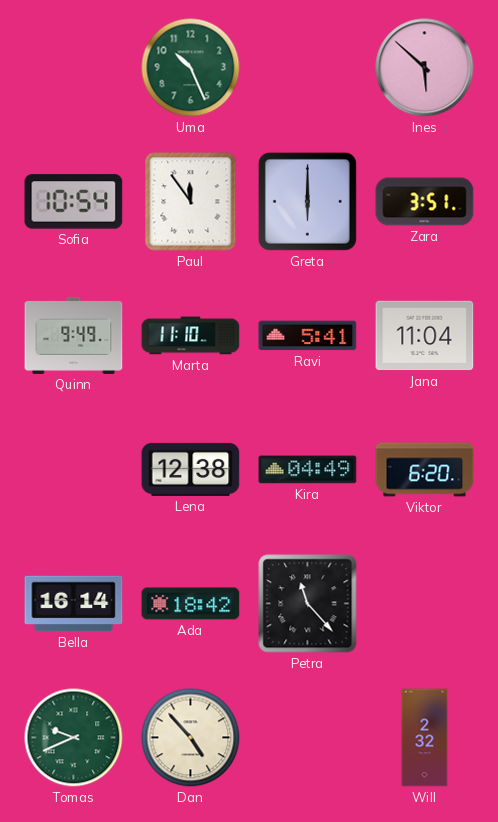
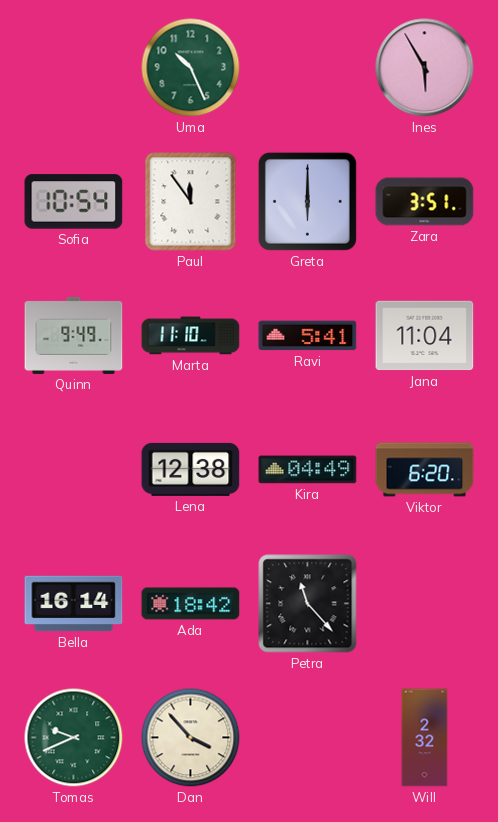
Ines: 5:52 -> 5:55 (425, 68)
Dan: 4:53 -> 3:53 (191, 738)
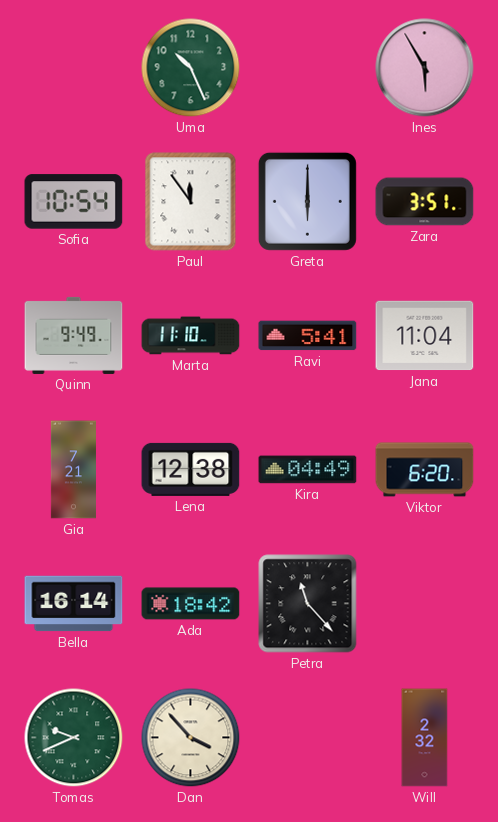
Gia: none -> 7:21 (73, 470)
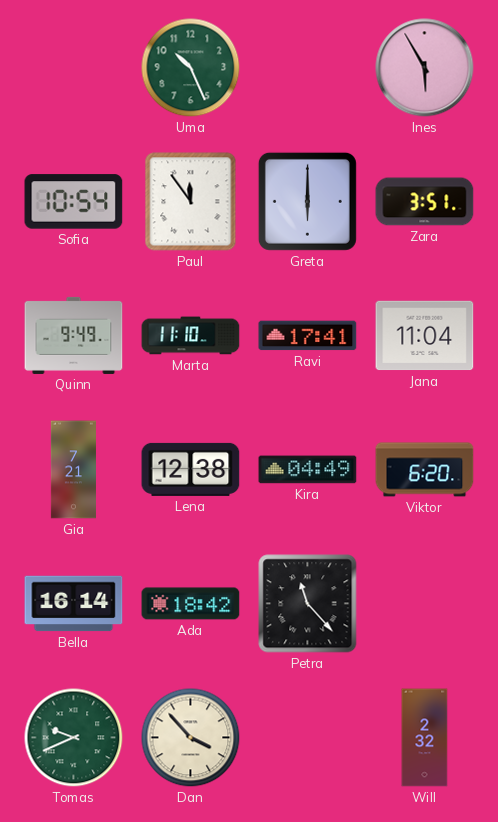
Ravi: 5:41 -> 17:41 (308, 336)
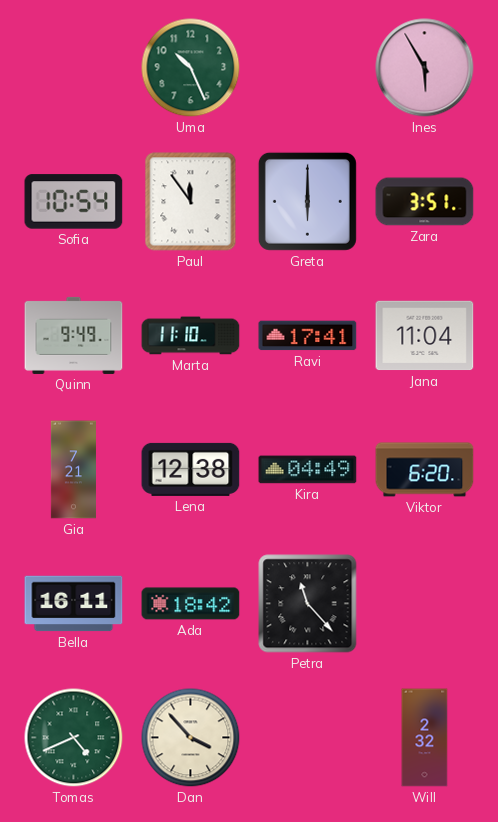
Bella: 16:14 -> 16:11 (74, 604)
Tomas: 9:41 -> 4:41 (74, 738)
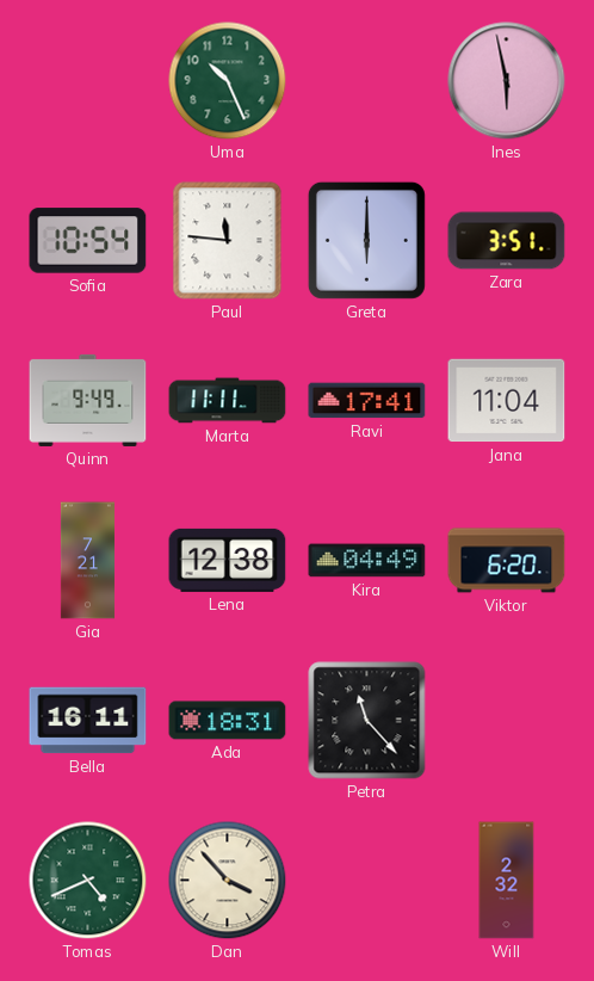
Ines: 5:55 -> 5:58 (507, 81)
Paul: 11:54 -> 11:46 (228, 241)
Marta: 11:10 -> 11:11 (228, 401)
Ada: 18:42 -> 18:31 (228, 721)
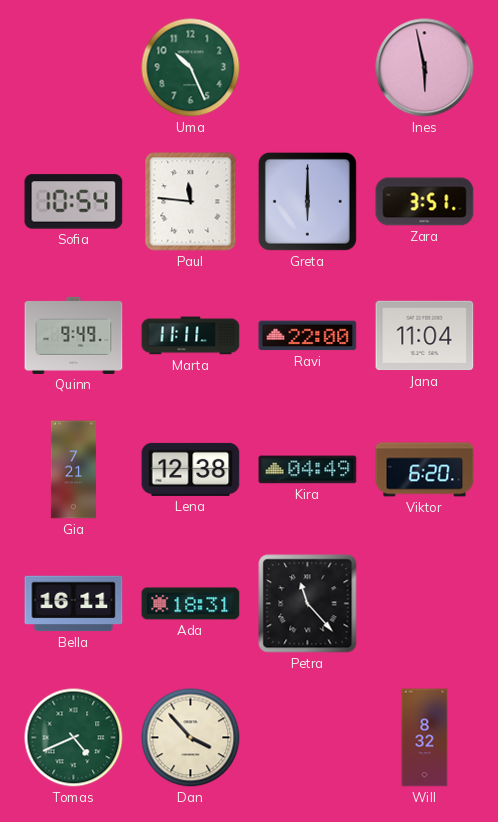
Ravi: 17:41 -> 22:00 (308, 336)
Will: 2:32 -> 8:32 (425, 738)
